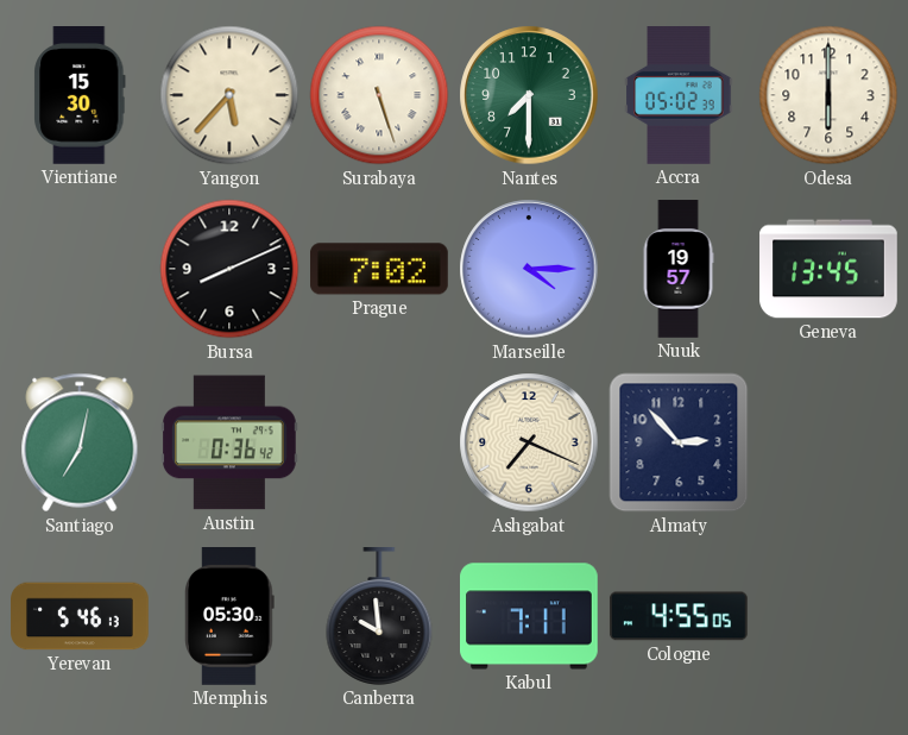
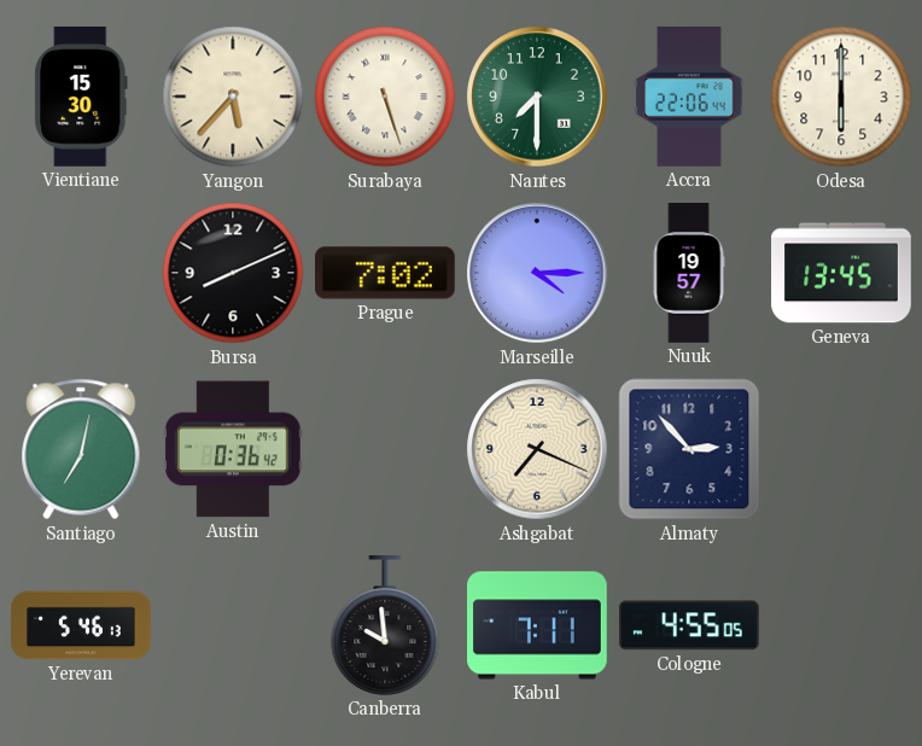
Accra: 05:02 -> 22:06 (689, 98)
Memphis: 05:30 -> none (231, 617)
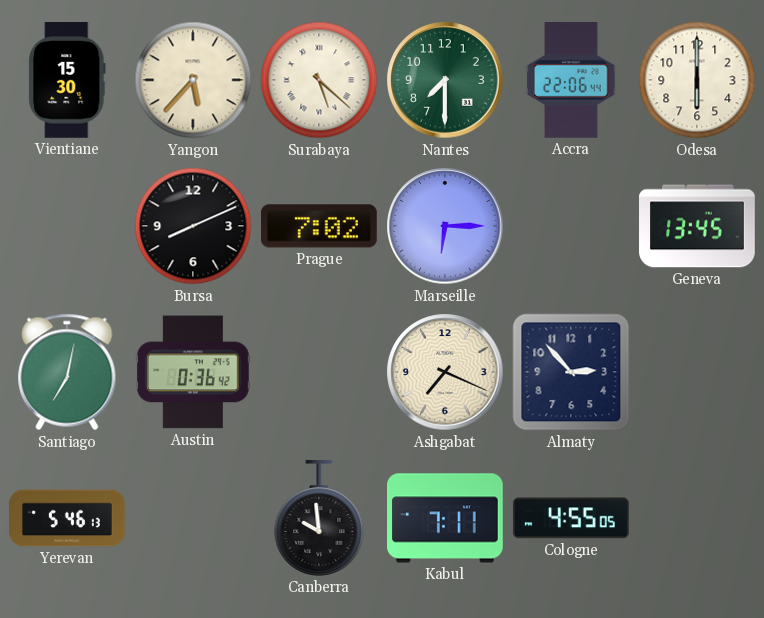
Surabaya: 5:27 -> 5:22 (319, 80)
Marseille: 4:15 -> 6:15 (445, 226)
Nuuk: 19:57 -> none (689, 273)
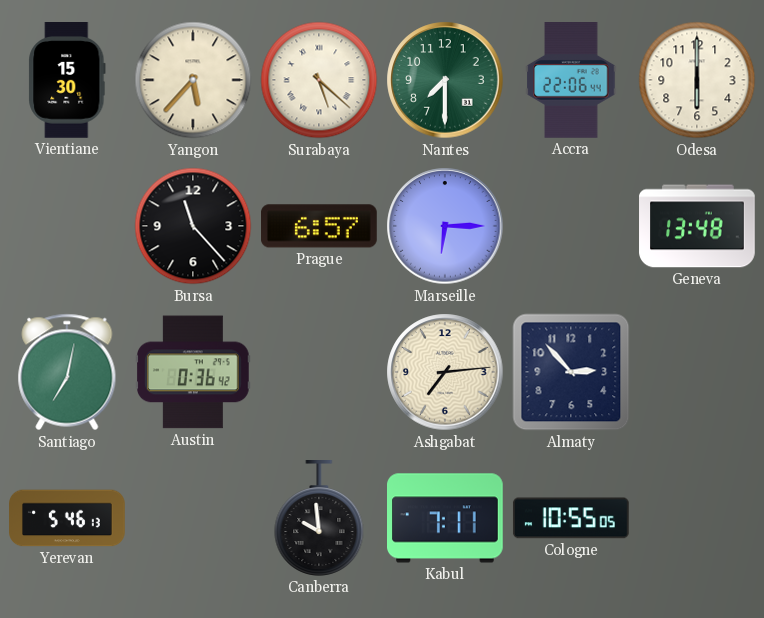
Bursa: 8:11 -> 11:23 (193, 226)
Prague: 7:02 -> 6:57 (320, 226)
Geneva: 13:45 -> 13:48 (697, 226)
Ashgabat: 7:19 -> 7:14 (445, 372)
Cologne: 4:55 -> 10:55 (571, 518)
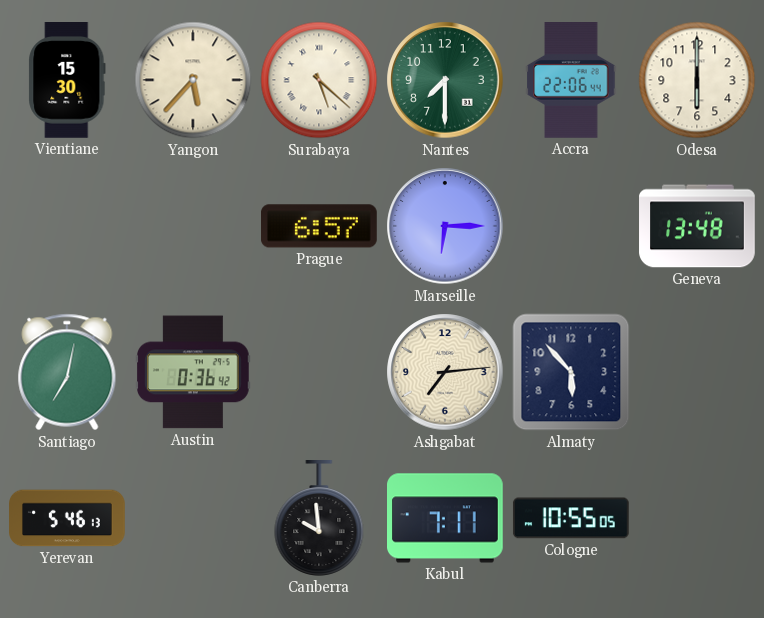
Bursa: 11:23 -> none (193, 226)
Almaty: 2:53 -> 5:53 (571, 372)
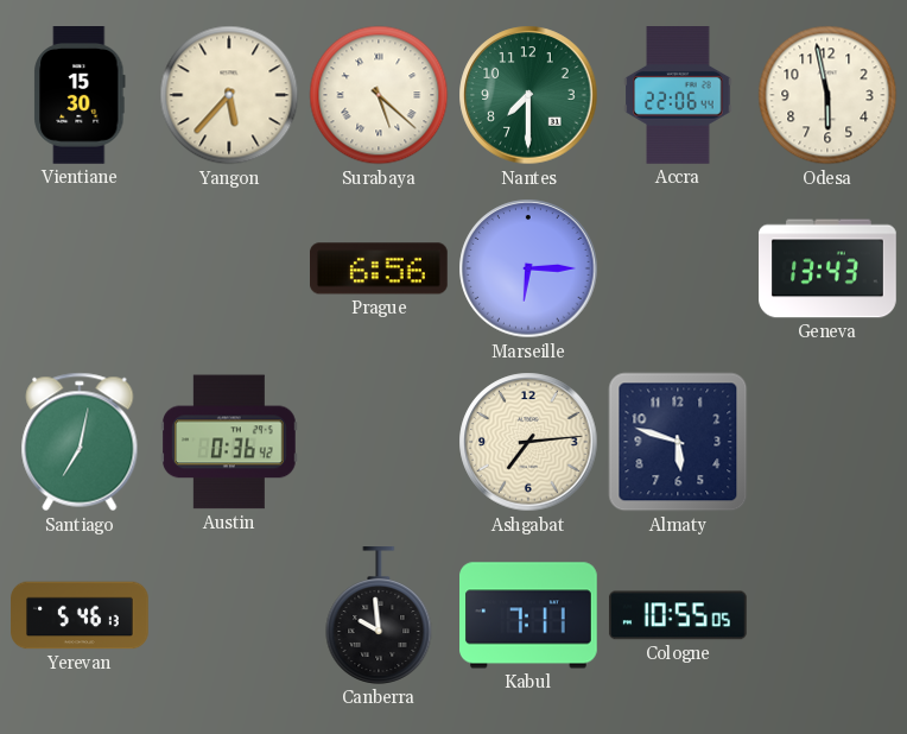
Odesa: 6:00 -> 5:58 (827, 95)
Prague: 6:57 -> 6:56 (380, 268)
Geneva: 13:48 -> 13:43 (827, 268)
Almaty: 5:53 -> 5:48 (678, 442)
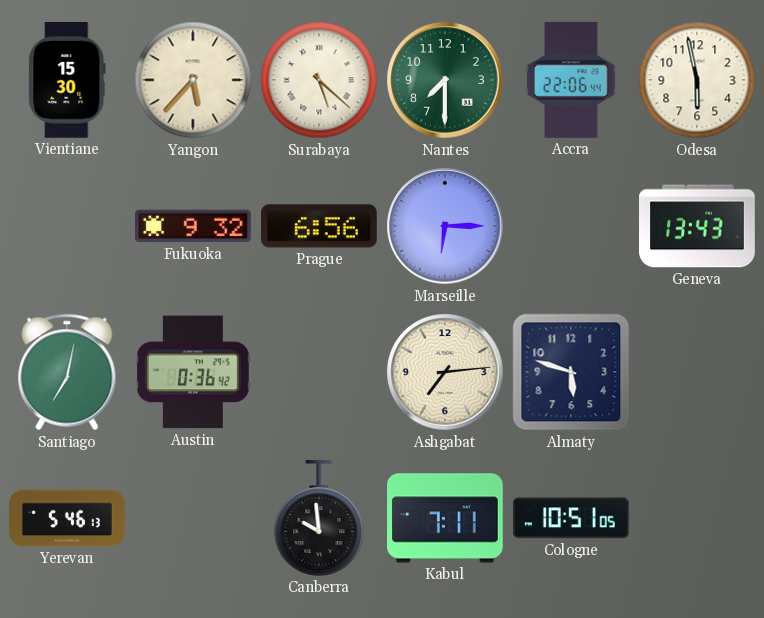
Fukuoka: none -> 9:32 (194, 226)
Cologne: 10:55 -> 10:51 (571, 518)
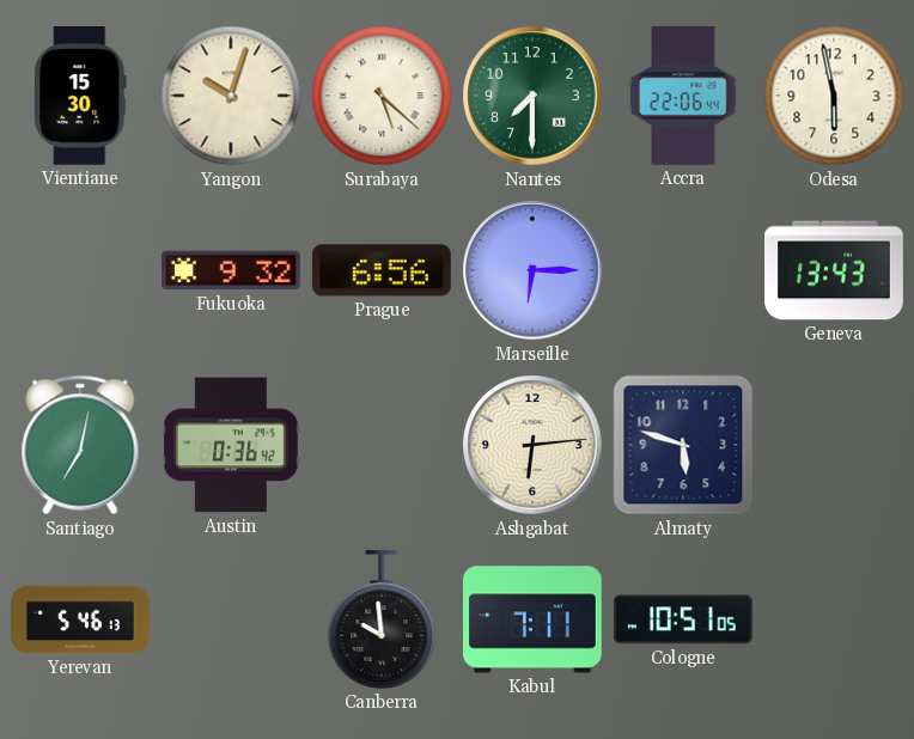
Yangon: 5:37 -> 10:03 (231, 96)
Ashgabat: 7:14 -> 6:14 (532, 445)
